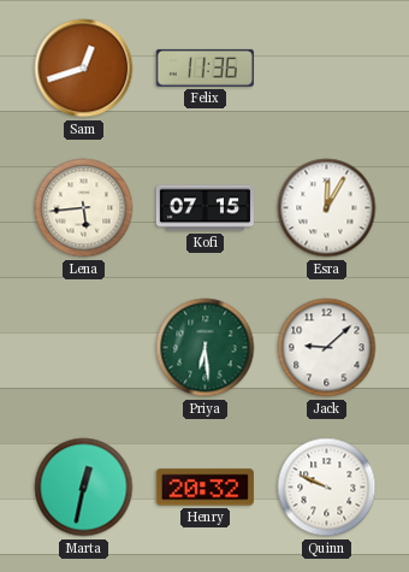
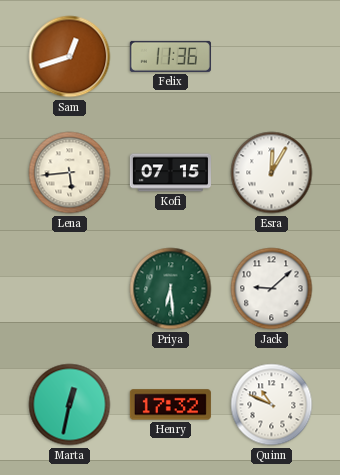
Henry: 20:32 -> 17:32 (170, 405)
Quinn: 9:49 -> 10:49 (272, 405)
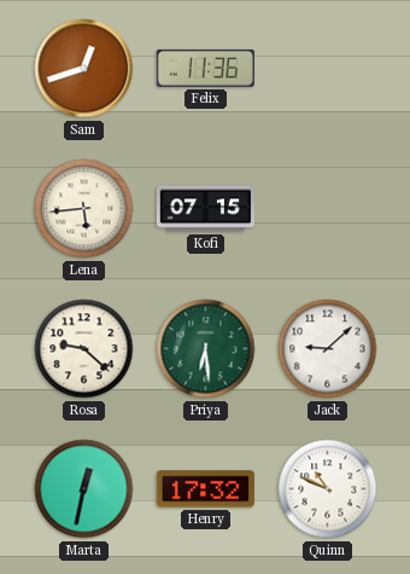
Esra: 12:05 -> none (272, 173)
Rosa: none -> 9:22 (84, 349)
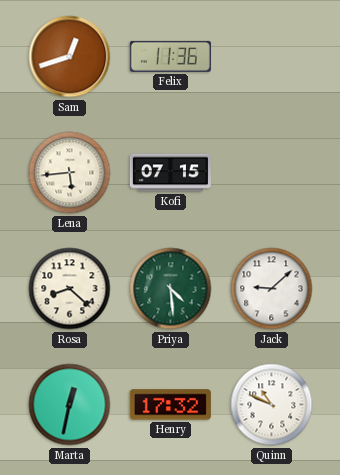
Rosa: 9:22 -> 8:22 (70, 289)
Priya: 6:29 -> 4:29 (171, 289)
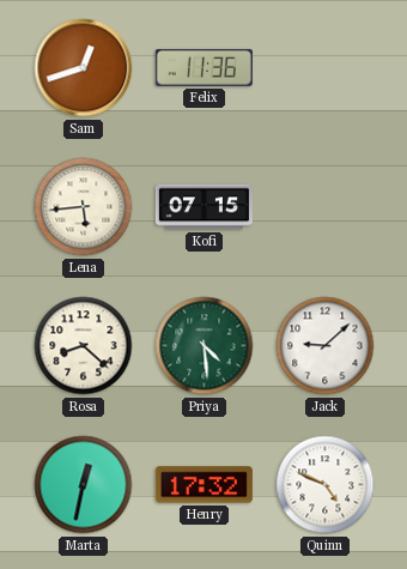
Quinn: 10:49 -> 4:49 (326, 485)
